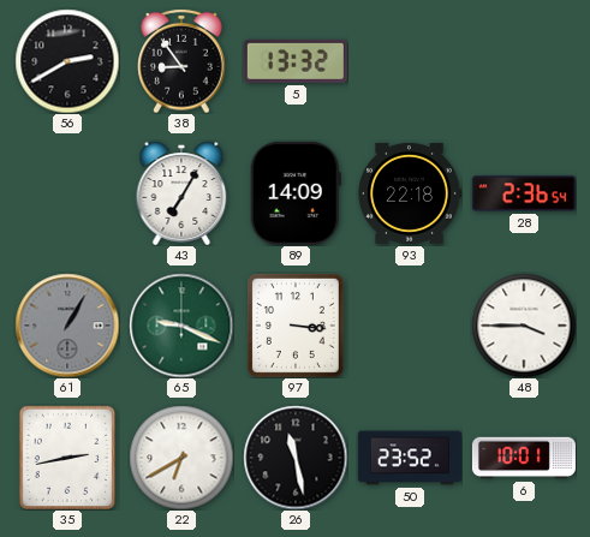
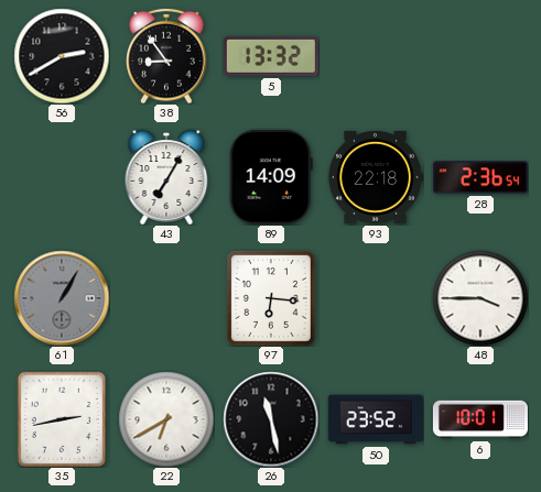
65: 9:19 -> none (181, 326)
97: 3:16 -> 6:16 (271, 298)
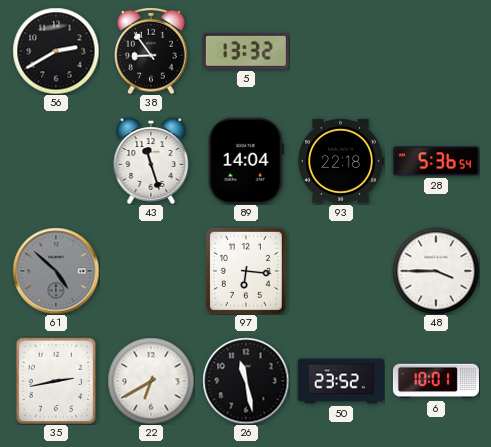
43: 7:05 -> 11:27 (151, 161)
89: 14:09 -> 14:04 (246, 161)
28: 2:36 -> 5:36 (436, 161)
61: 1:05 -> 4:52 (56, 271)
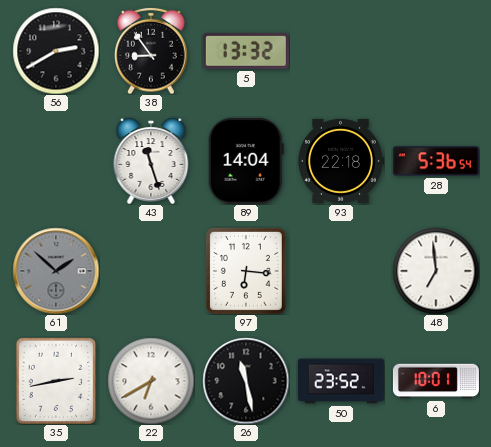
61: 4:52 -> 1:52 (56, 271)
48: 3:45 -> 6:59 (436, 271)
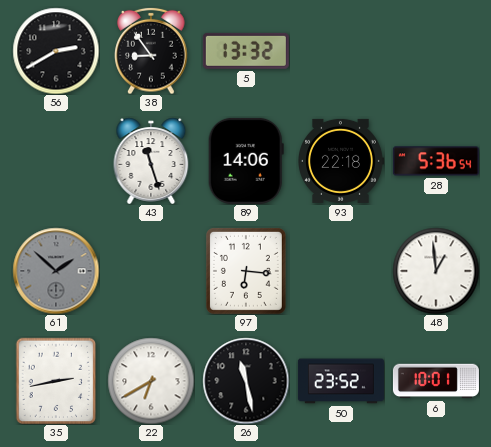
89: 14:04 -> 14:06 (246, 161)
48: 6:59 -> 12:59 (436, 271)
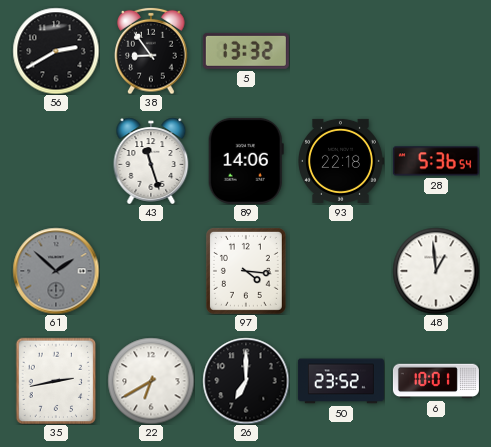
97: 6:16 -> 4:16 (246, 271)
26: 11:28 -> 7:00 (246, 381)
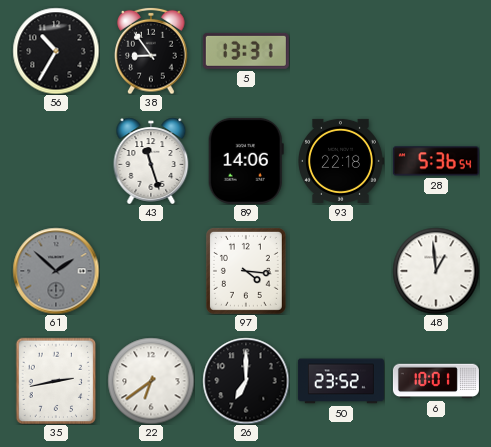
56: 2:40 -> 10:35 (56, 51)
5: 13:32 -> 13:31 (246, 51)
22: 6:40 -> 6:39 (151, 381)
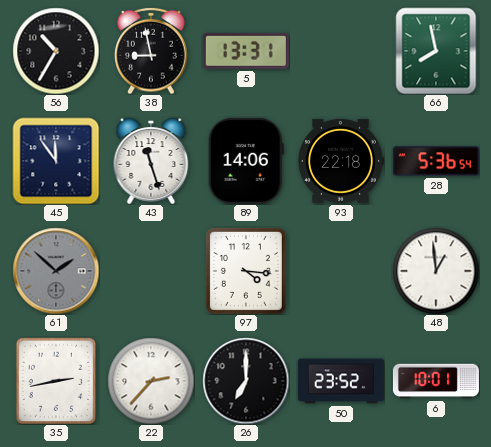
38: 8:54 -> 8:58 (151, 51)
66: none -> 7:58 (436, 51)
45: none -> 11:54 (56, 161)
22: 6:39 -> 2:37 (151, 381)
